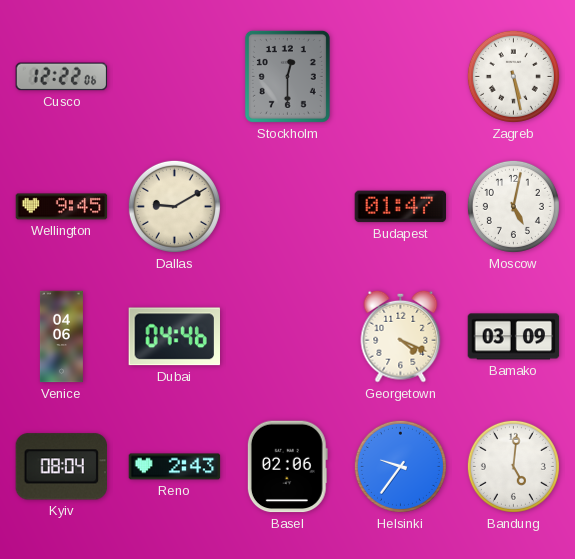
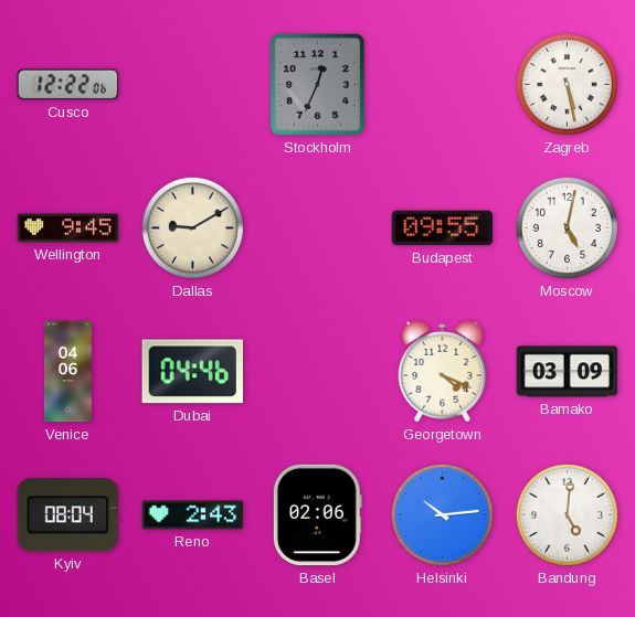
Stockholm: 12:30 -> 12:34 (317, 84)
Budapest: 01:47 -> 09:55 (443, 228)
Helsinki: 9:36 -> 10:14 (442, 514)
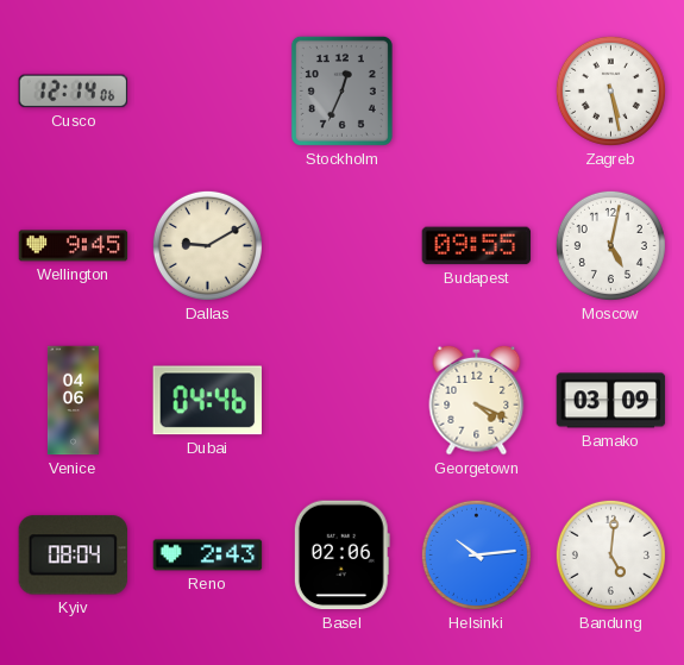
Cusco: 12:22 -> 12:14 (74, 92)
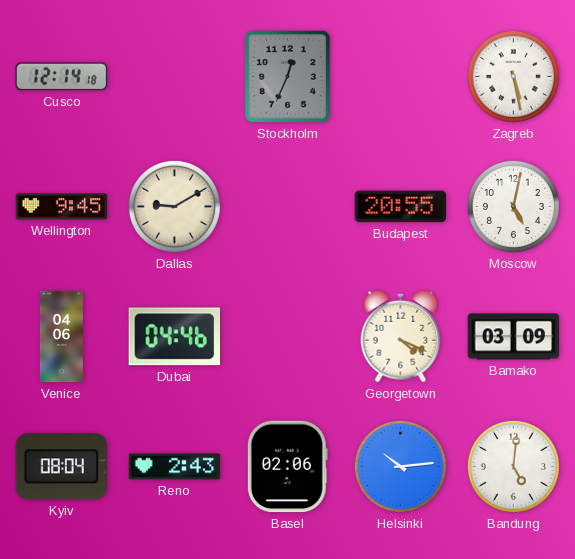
Cusco: 12:14:06 -> 12:14:18 (62, 77)
Budapest: 09:55 -> 20:55 (401, 207)
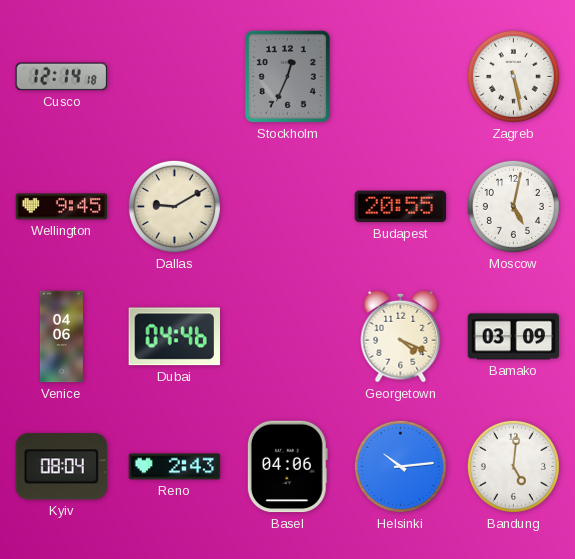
Basel: 02:06 -> 04:06 (287, 467)
